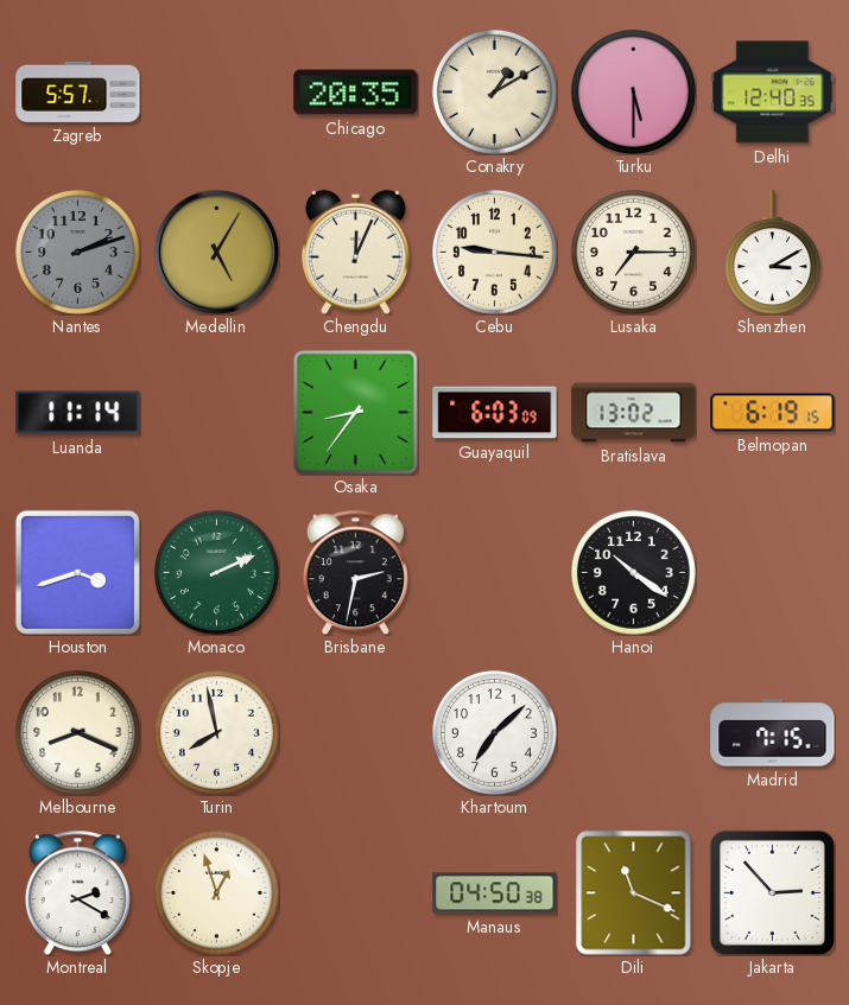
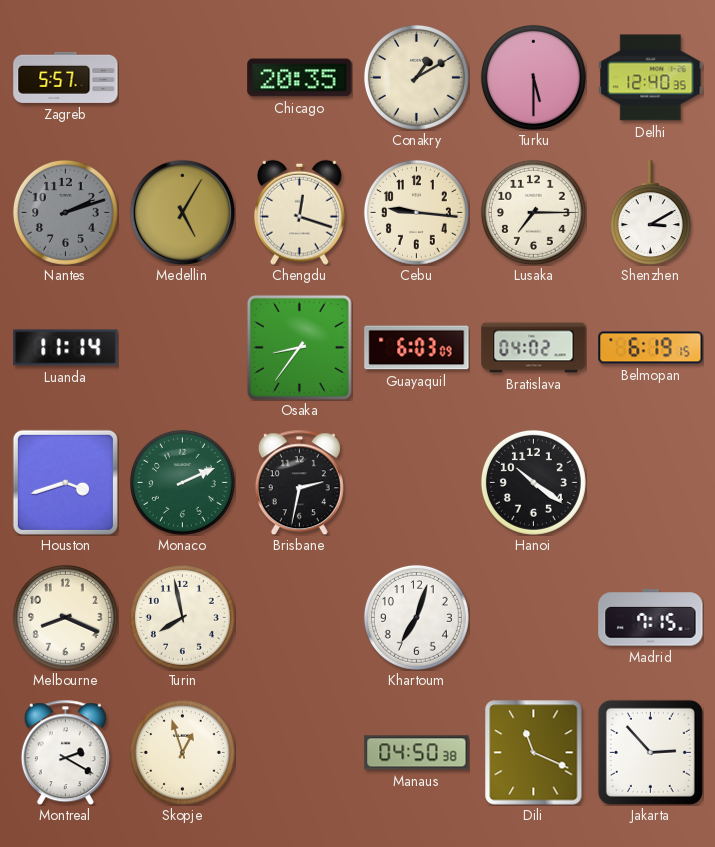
Chengdu: 12:04 -> 12:18 (299, 212)
Bratislava: 13:02 -> 04:02 (534, 348)
Khartoum: 7:08 -> 7:03 (416, 617)
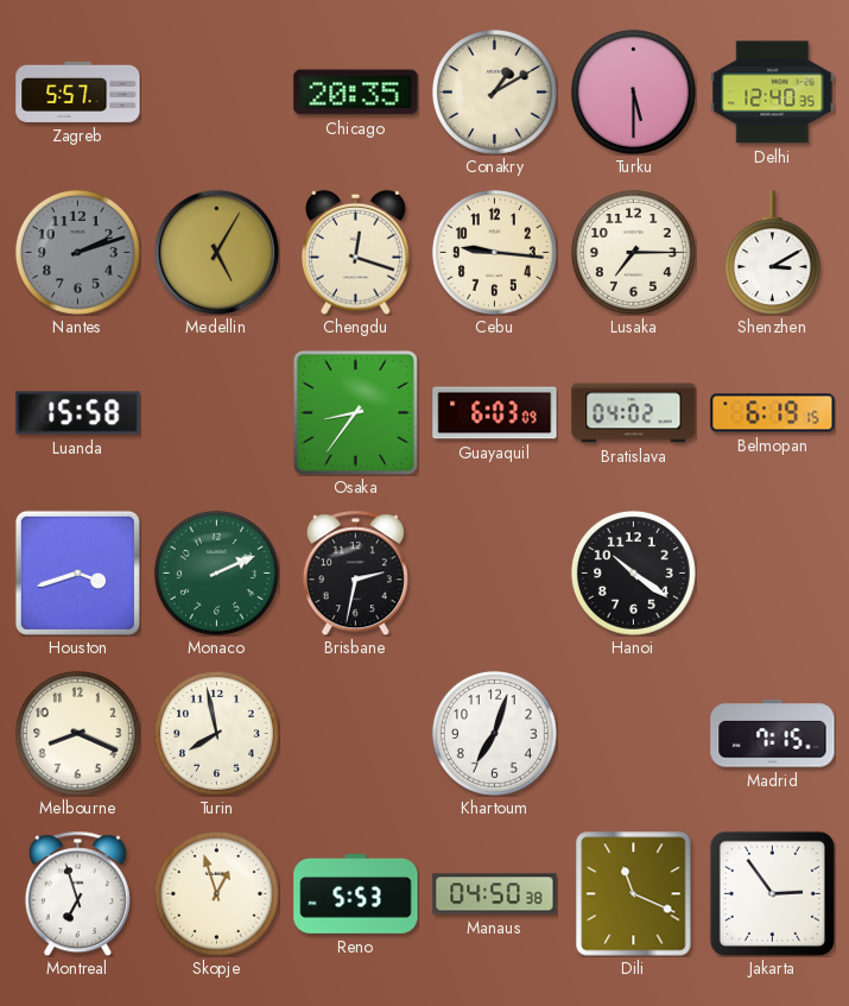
Luanda: 11:14 -> 15:58 (78, 413)
Montreal: 2:20 -> 6:57 (77, 893)
Reno: none -> 5:53 (356, 893)
Jakarta: 2:53 -> 2:54 (772, 893)
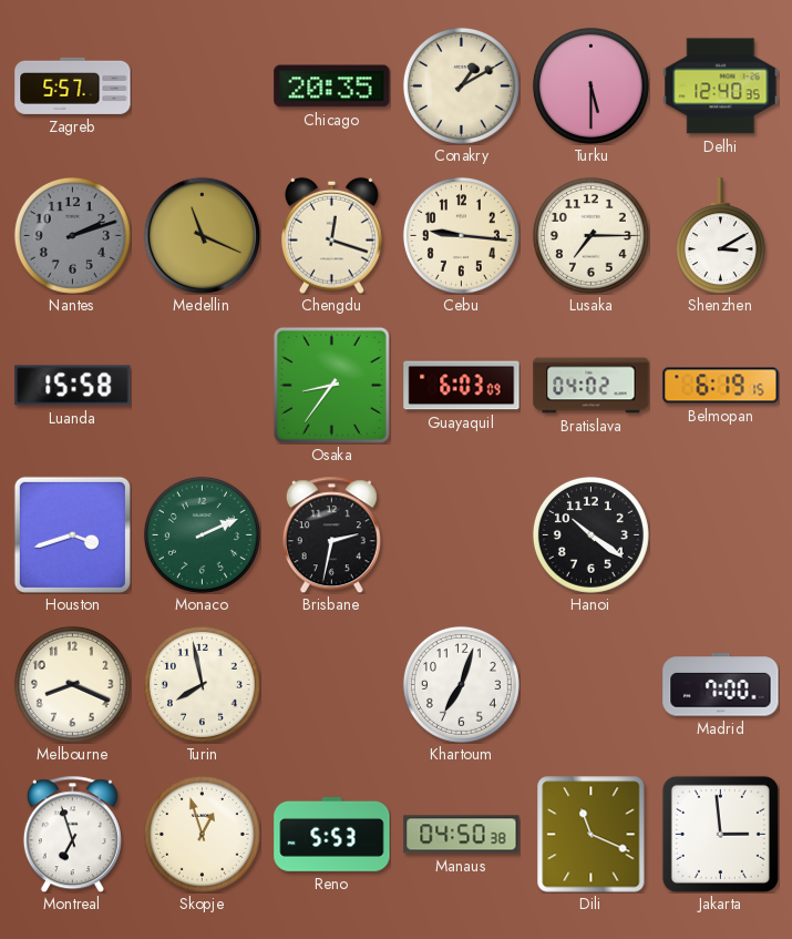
Medellin: 5:05 -> 11:19 (202, 235)
Madrid: 7:15 -> 7:00 (721, 685)
Jakarta: 2:54 -> 2:59 (720, 834)
